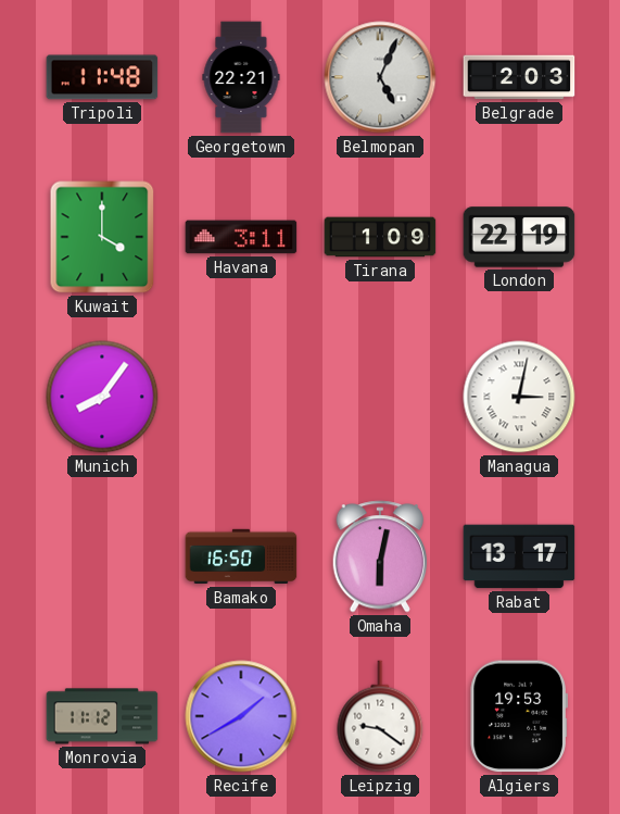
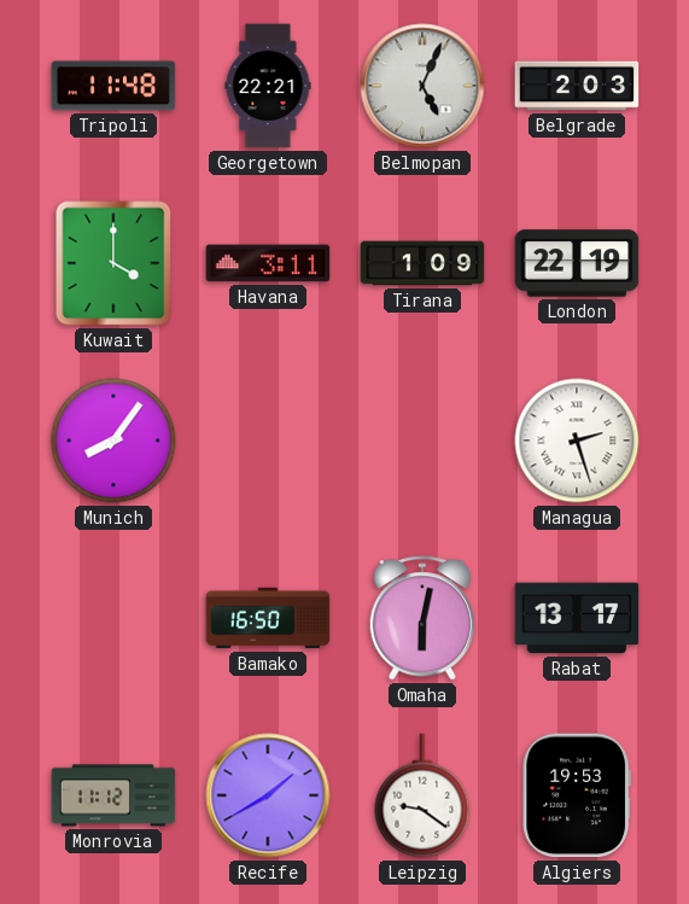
Managua: 3:02 -> 2:27 (577, 441)
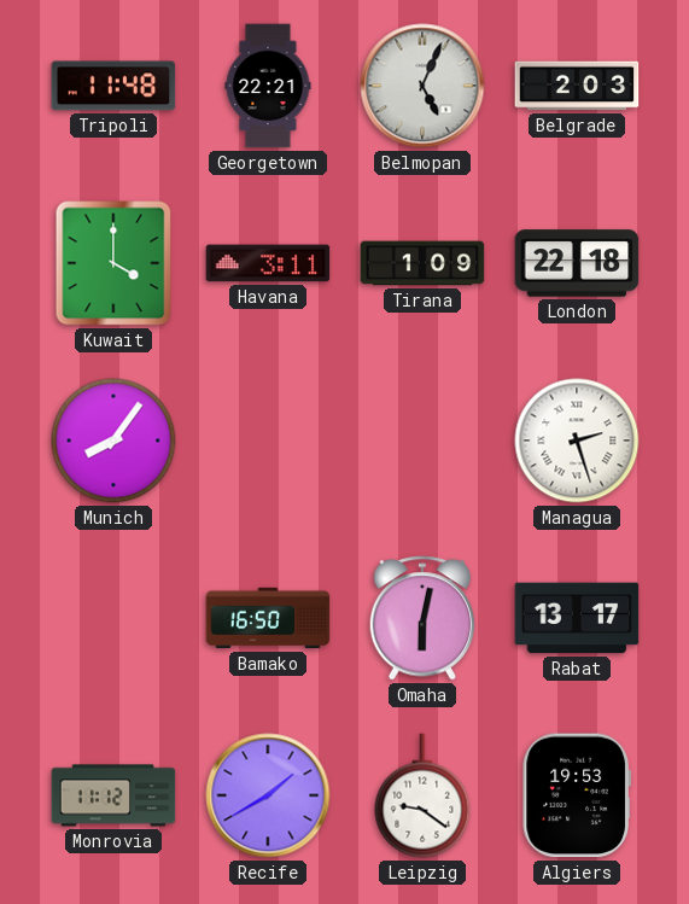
London: 22:19 -> 22:18 (577, 263)
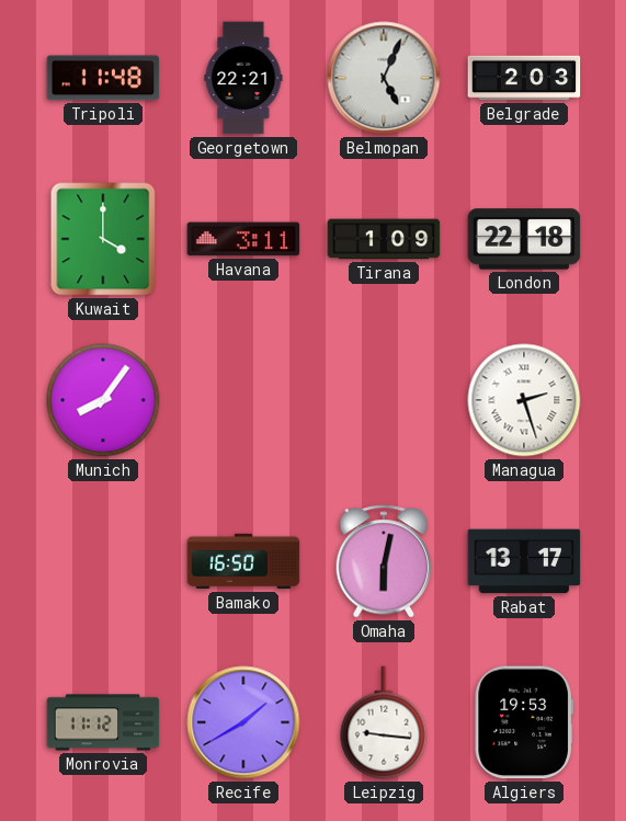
Leipzig: 9:21 -> 9:16 (384, 722)
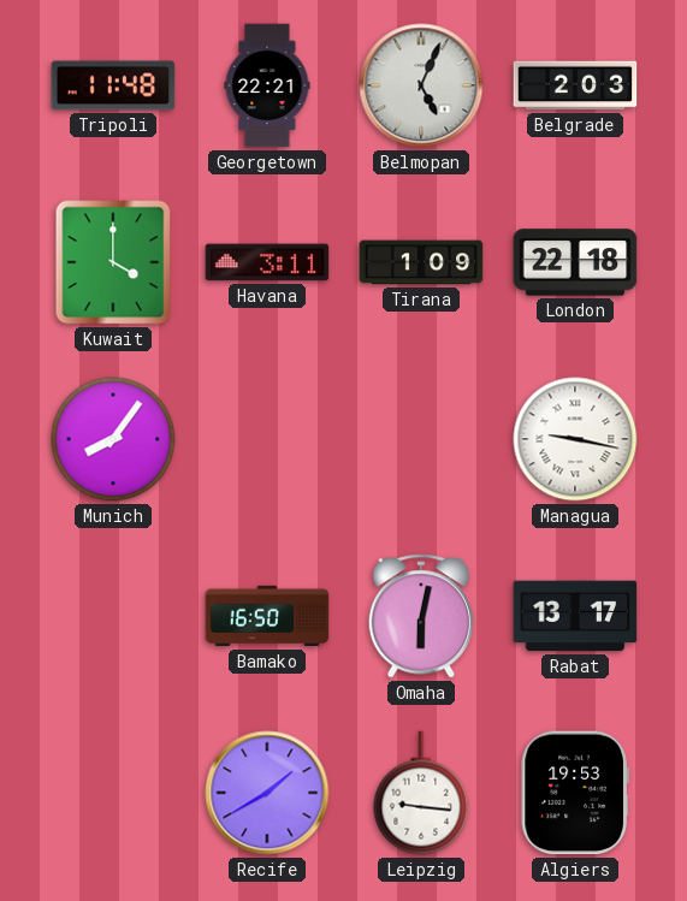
Managua: 2:27 -> 9:17 (575, 439)
Monrovia: 11:12 -> none (103, 722)
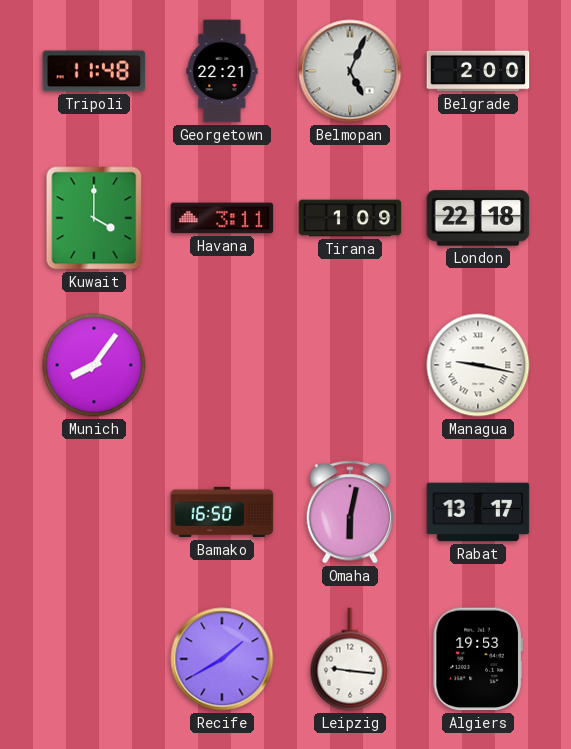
Belgrade: 2:03 -> 2:00 (478, 71)
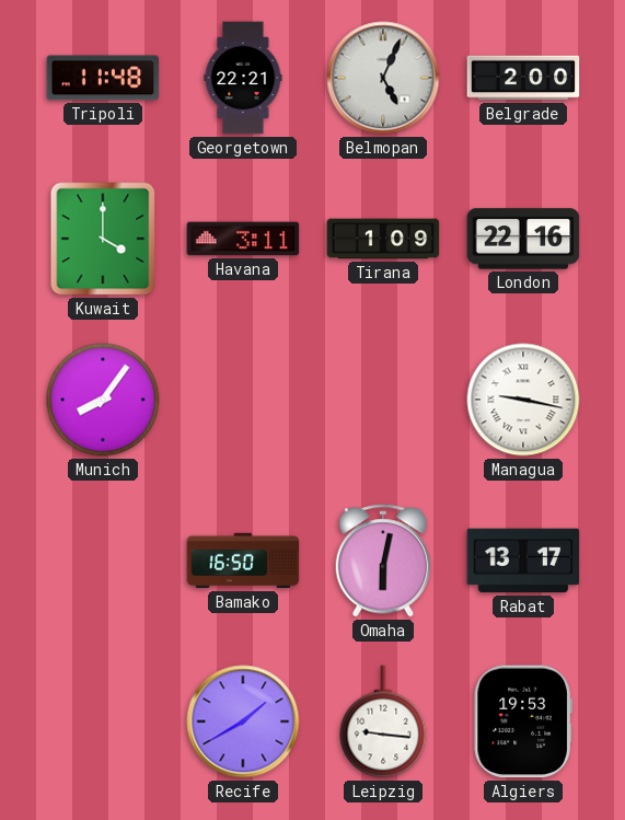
London: 22:18 -> 22:16 (523, 239)
